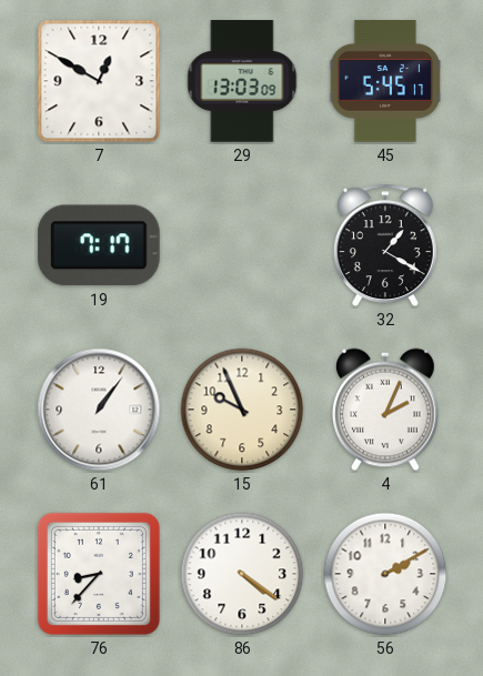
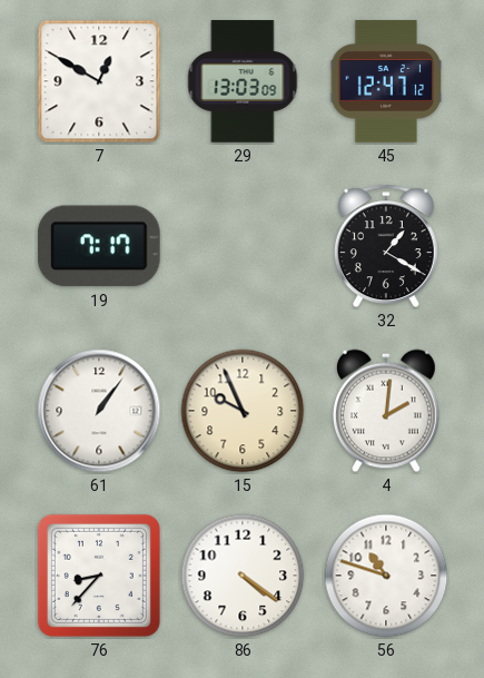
45: 5:45 -> 12:47 (385, 81)
4: 2:04 -> 2:01 (386, 411)
56: 2:10 -> 10:48 (386, 576)
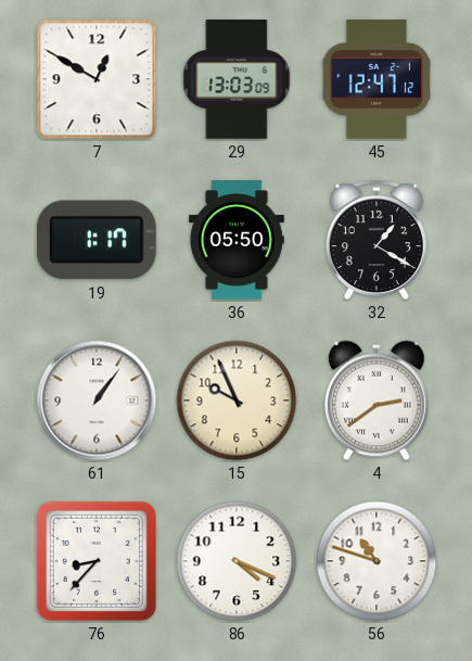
19: 7:17 -> 1:17 (97, 240)
36: none -> 05:50 (238, 240)
4: 2:01 -> 2:39 (377, 401)
86: 4:21 -> 4:19 (237, 561)
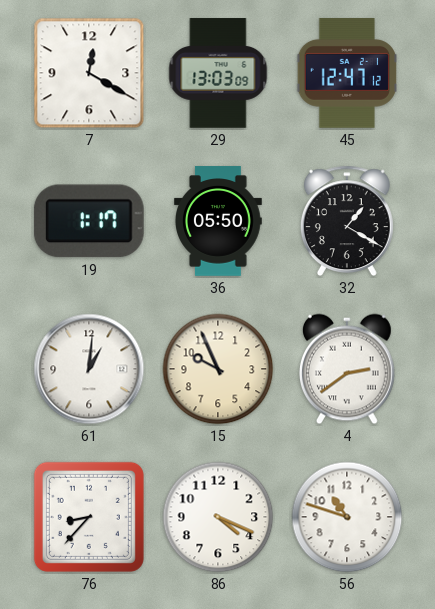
7: 12:50 -> 12:20 (89, 73)
61: 1:06 -> 1:01 (89, 369)
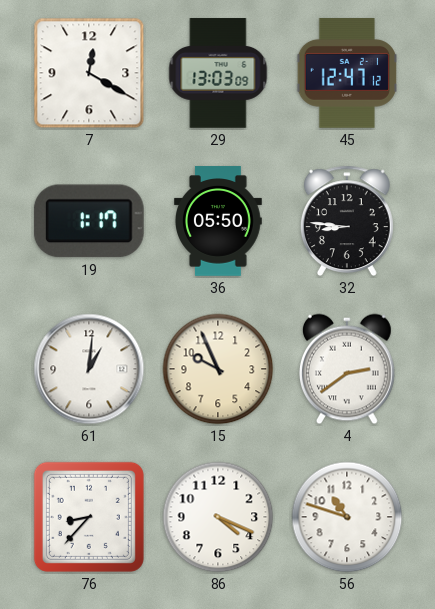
32: 1:20 -> 8:46 (347, 221)
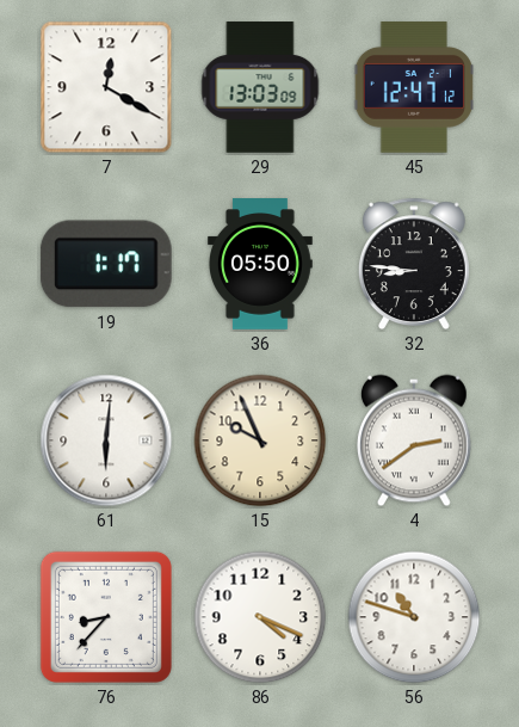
61: 1:01 -> 6:01 (106, 440)
